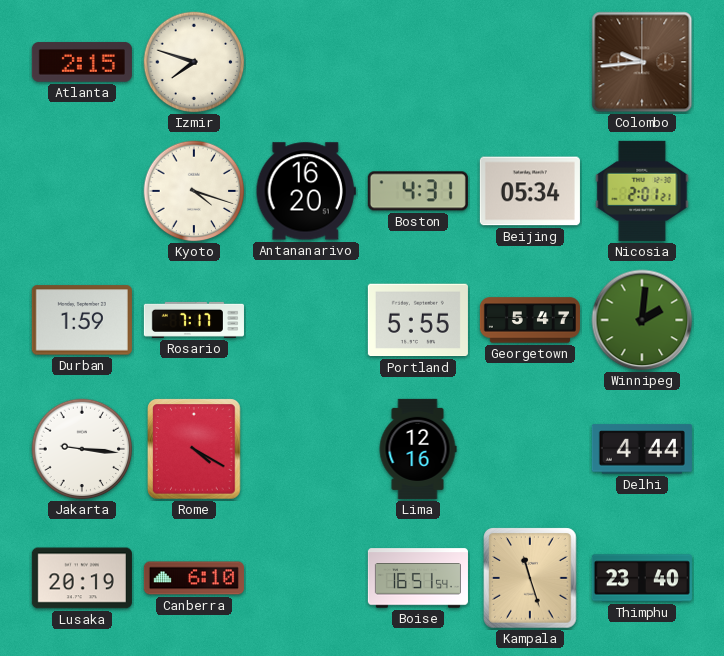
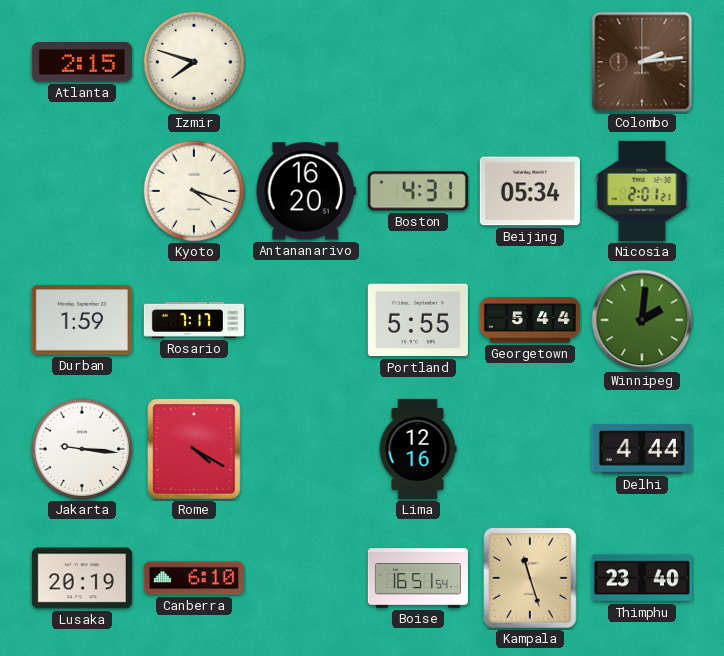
Colombo: 9:44 -> 2:14 (642, 62)
Georgetown: 5:47 -> 5:44 (530, 320)
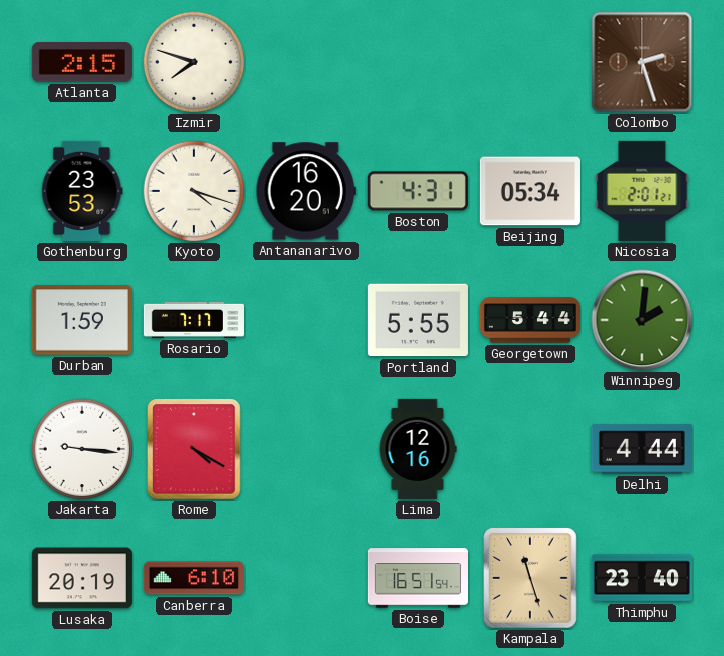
Colombo: 2:14 -> 2:27 (642, 62)
Gothenburg: none -> 23:53 (82, 191)
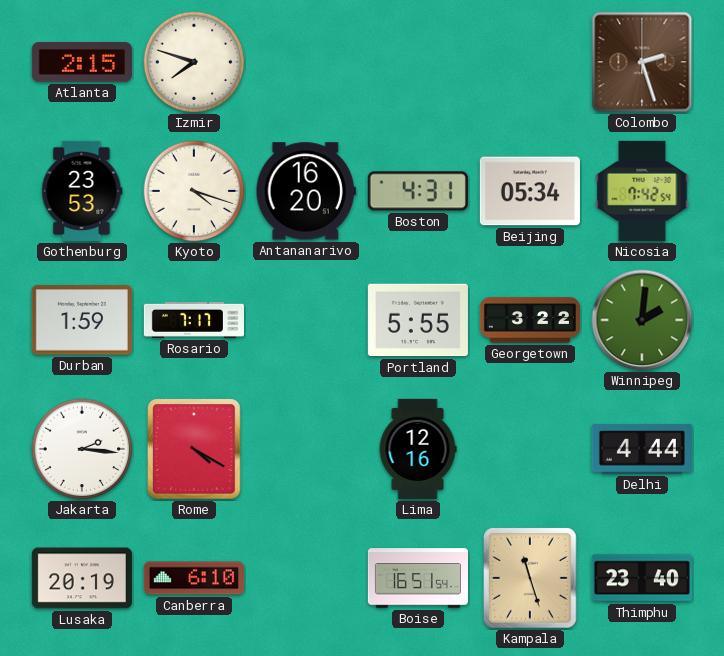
Nicosia: 2:01 -> 7:42 (642, 191)
Georgetown: 5:44 -> 3:22 (530, 320)
Jakarta: 9:16 -> 2:16 (82, 449)
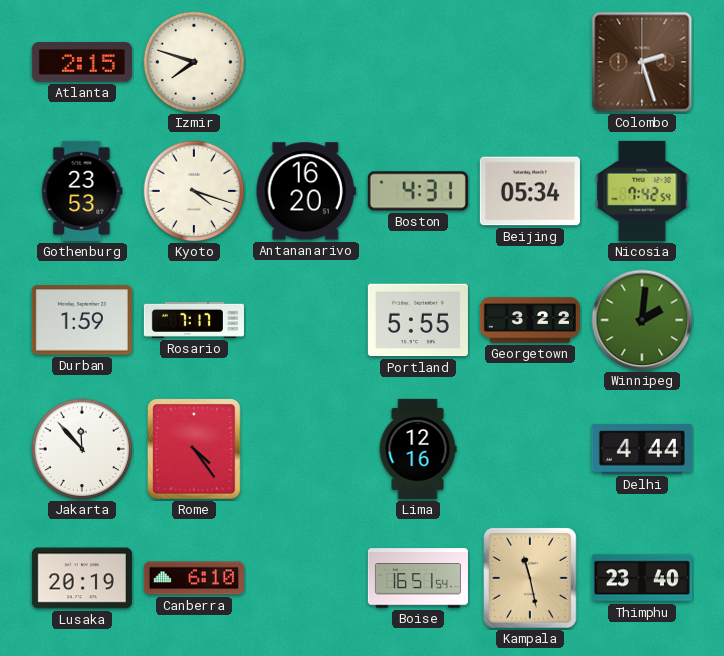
Jakarta: 2:16 -> 11:53 (82, 449)
Rome: 4:20 -> 4:24 (194, 449)
Kampala: 11:27 -> 11:28 (530, 578)
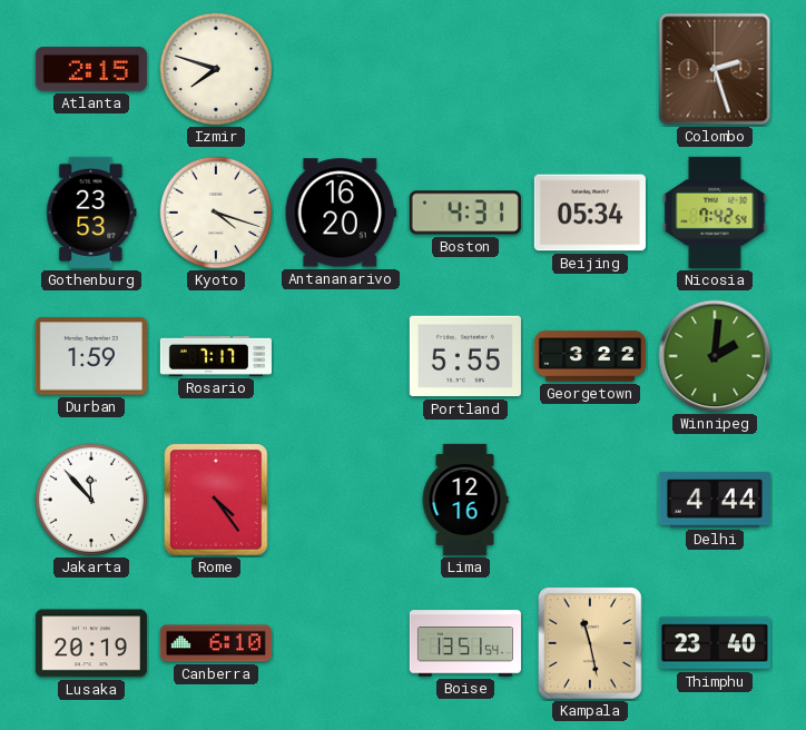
Boise: 16:51 -> 13:51 (465, 643)
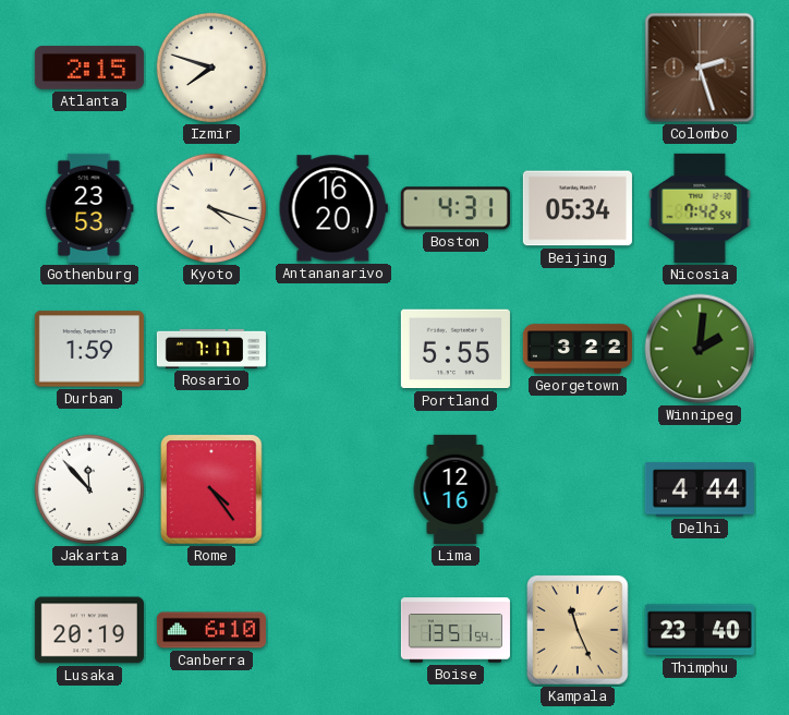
Kampala: 11:28 -> 11:26 (578, 630)
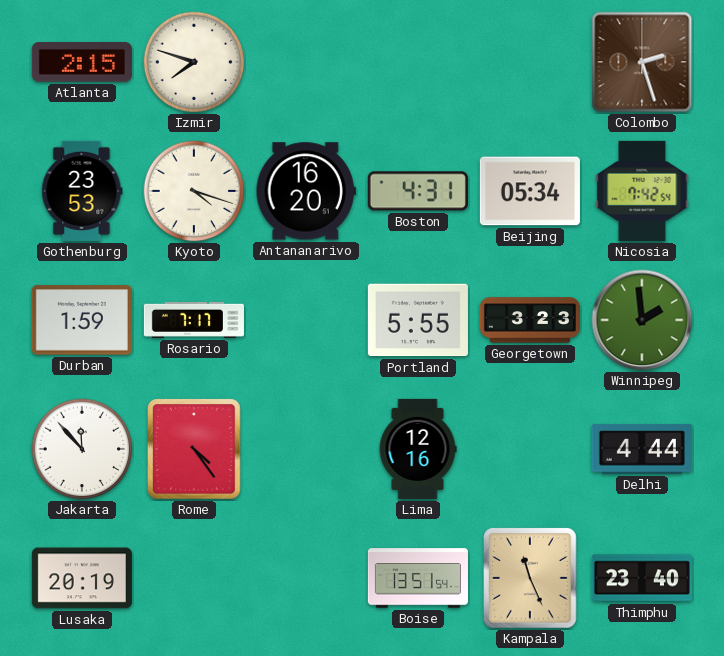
Georgetown: 3:22 -> 3:23 (530, 320)
Winnipeg: 2:01 -> 1:59 (642, 320)
Canberra: 6:10 -> none (211, 630)
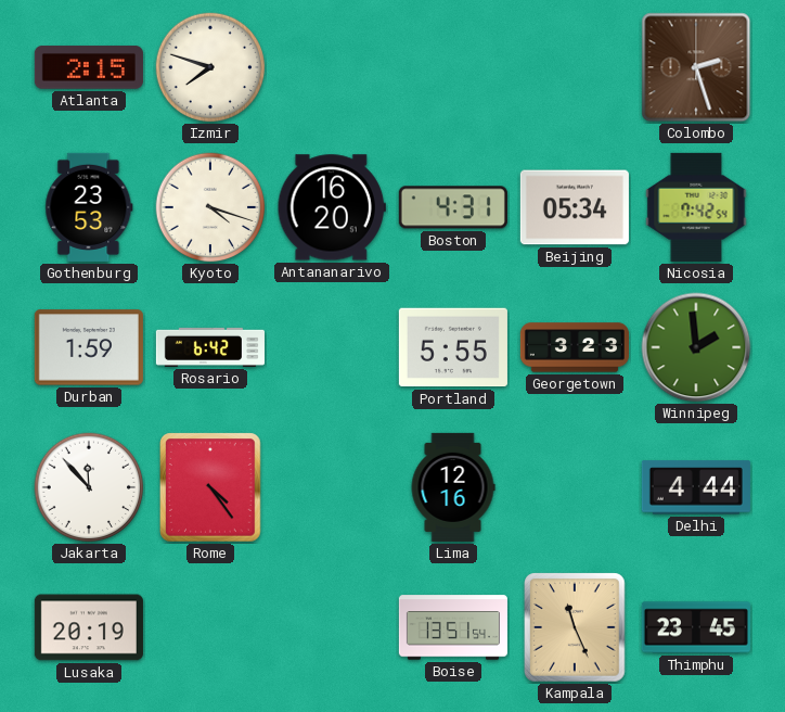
Rosario: 7:17 -> 6:42 (210, 347)
Thimphu: 23:40 -> 23:45 (696, 627)
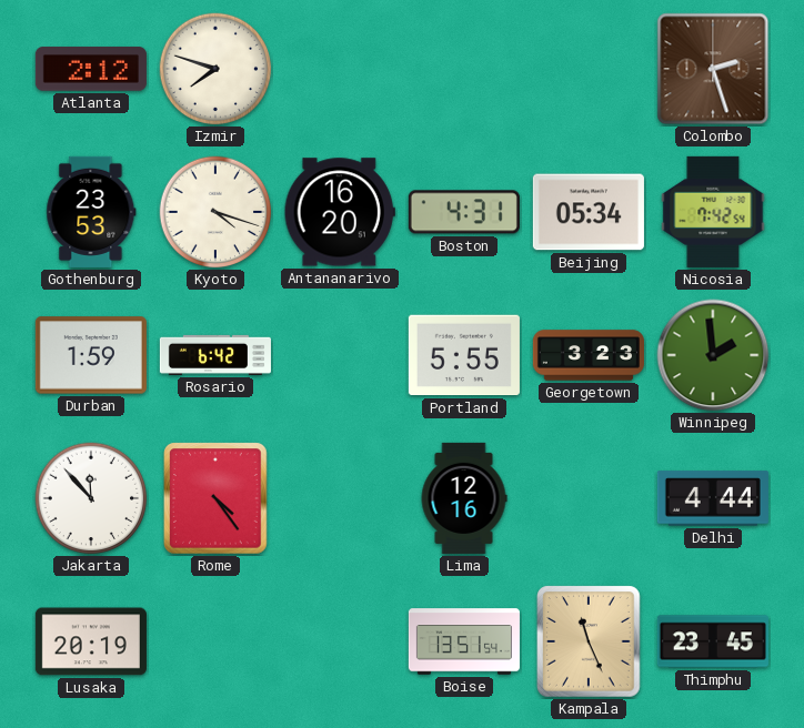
Atlanta: 2:15 -> 2:12 (91, 69)
